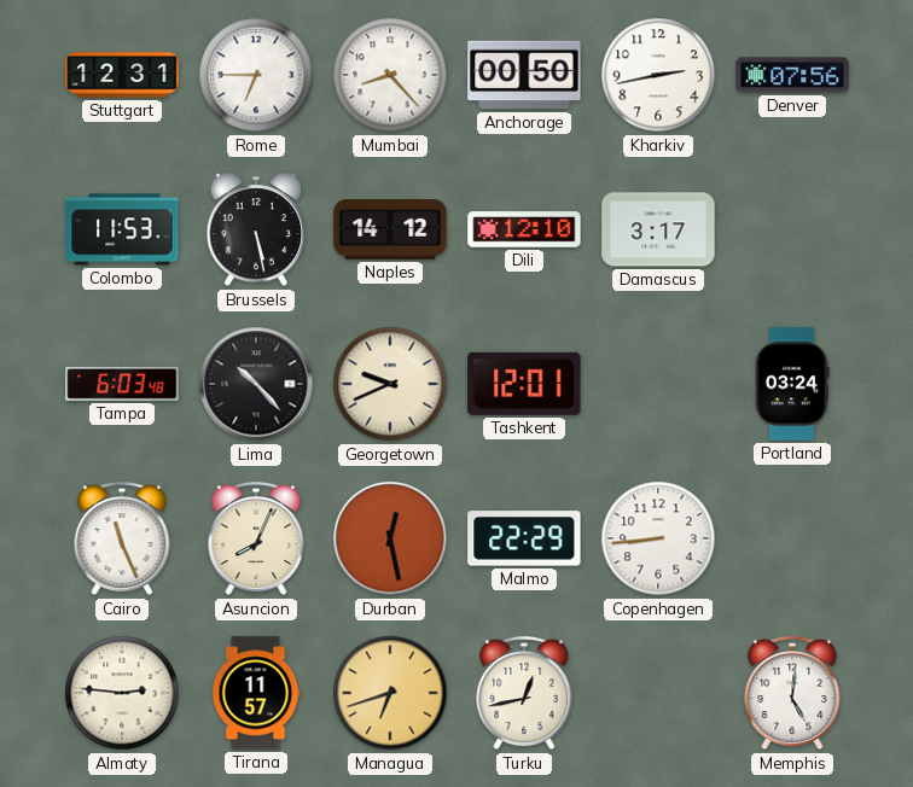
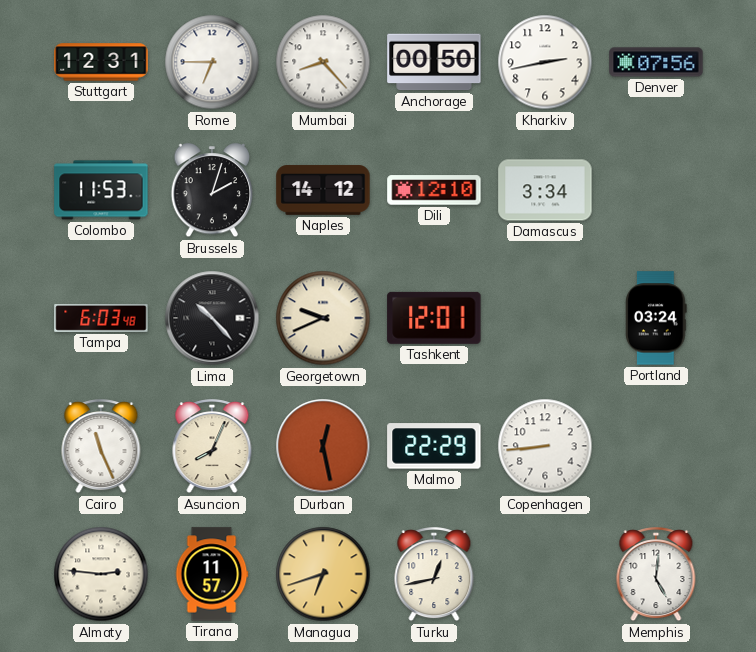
Brussels: 5:28 -> 2:03 (212, 191)
Damascus: 3:17 -> 3:34 (545, 190)
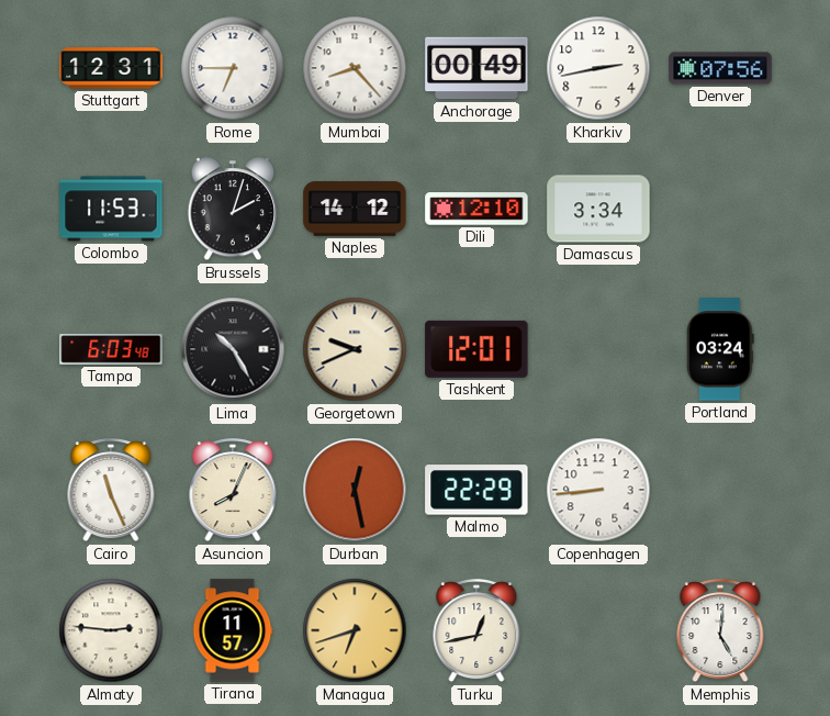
Anchorage: 00:50 -> 00:49 (476, 68)
Lima: 10:23 -> 10:25 (233, 349)
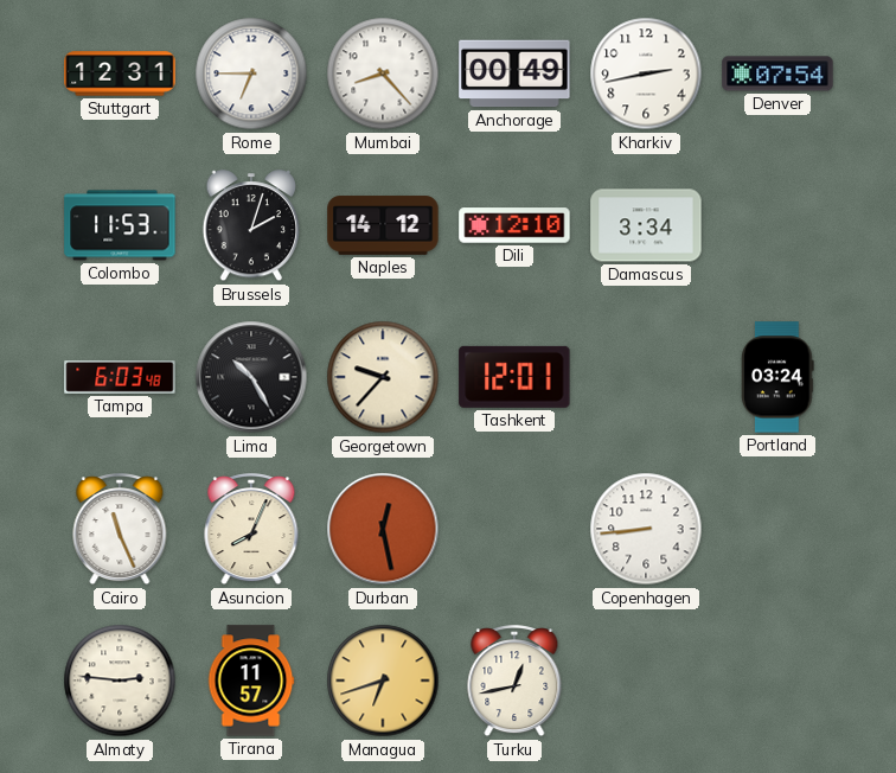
Denver: 07:56 -> 07:54 (777, 74)
Georgetown: 9:41 -> 9:37 (383, 377)
Malmo: 22:29 -> none (476, 490)
Memphis: 5:01 -> none (720, 631)
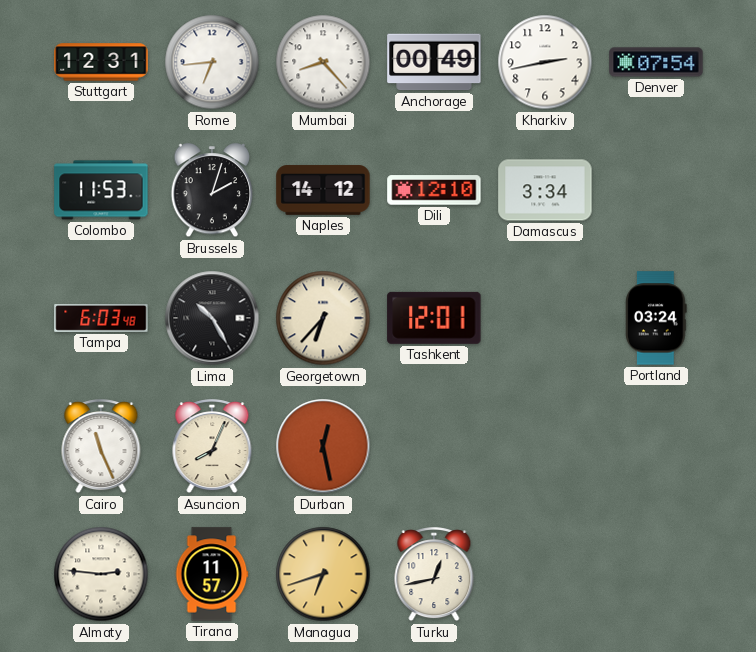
Rome: 6:45 -> 6:44 (212, 62)
Georgetown: 9:37 -> 6:37 (323, 318)
Copenhagen: 8:44 -> none (646, 529)
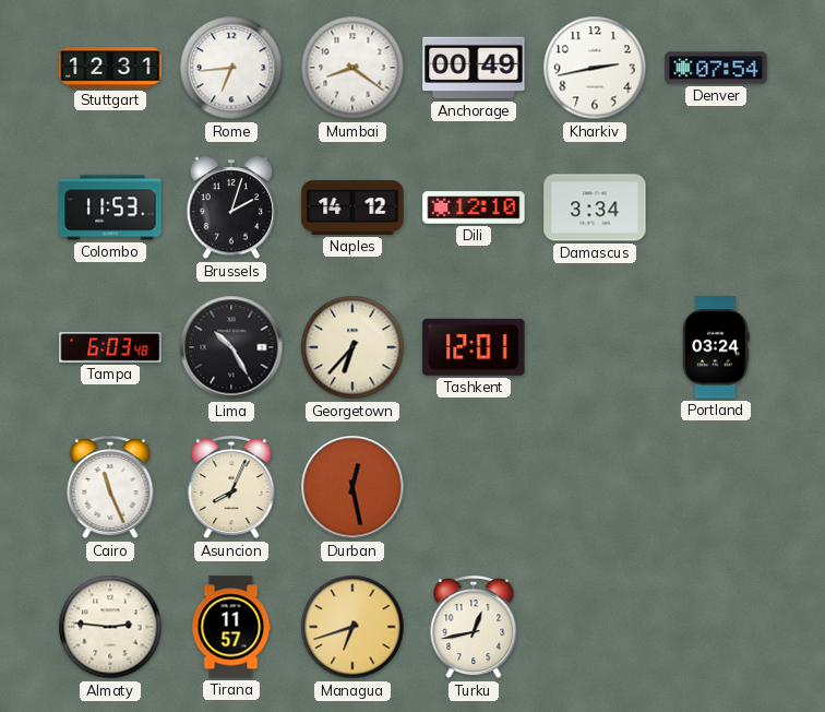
Mumbai: 8:23 -> 8:21 (352, 68)
